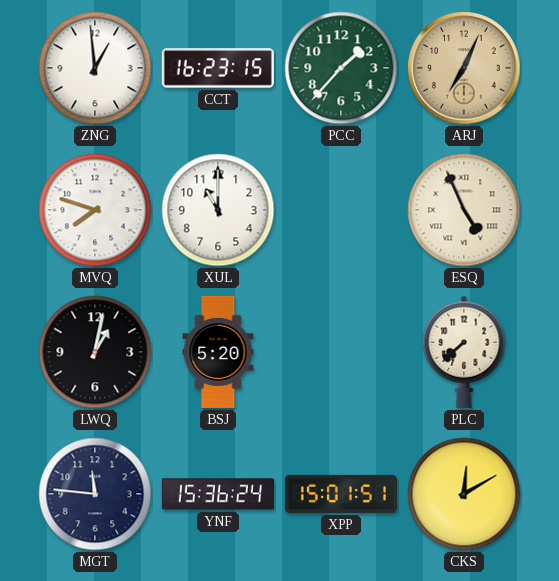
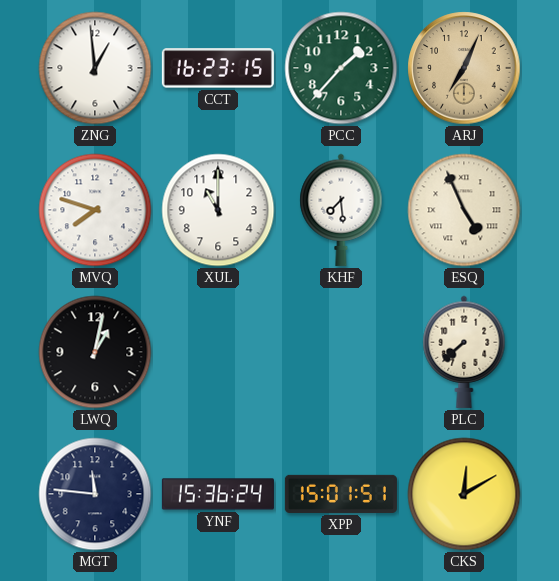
KHF: none -> 7:29 (341, 210)
BSJ: 5:20 -> none (218, 352)
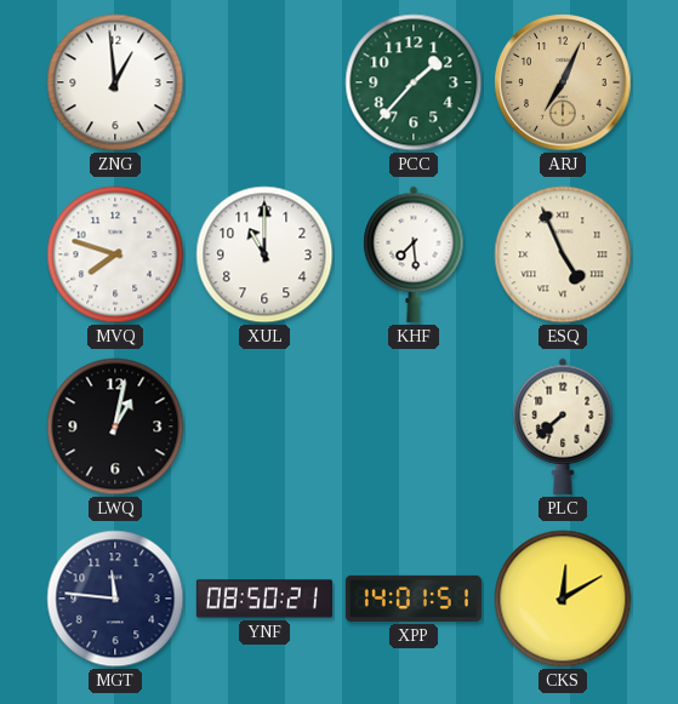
CCT: 16:23 -> none (218, 68)
YNF: 15:36 -> 08:50 (264, 599)
XPP: 15:01 -> 14:01 (414, 599)
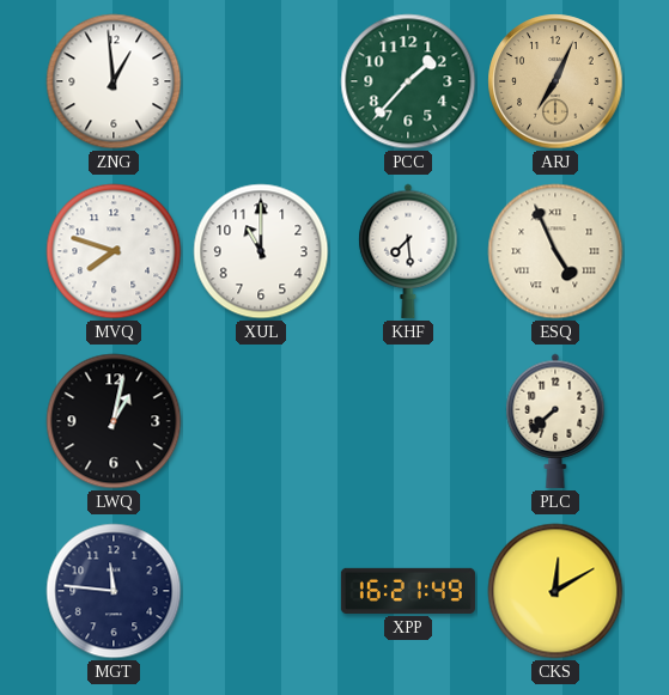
YNF: 08:50 -> none (264, 599)
XPP: 14:01 -> 16:21 (408, 591)
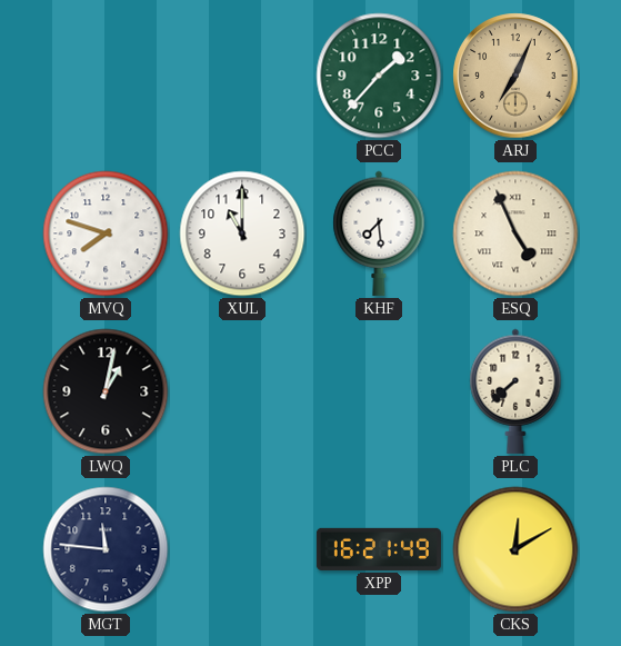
ZNG: 12:59 -> none (114, 81)
